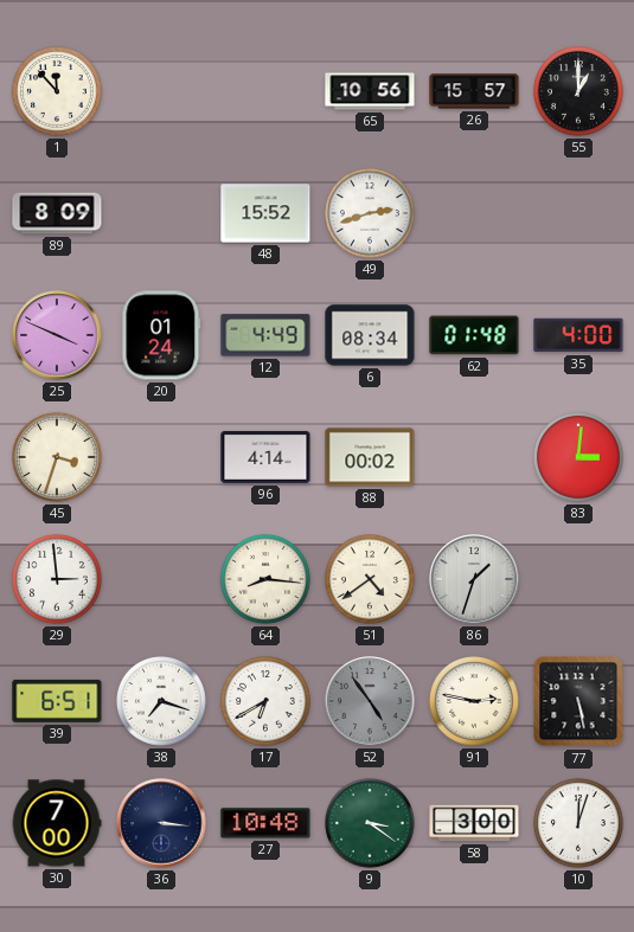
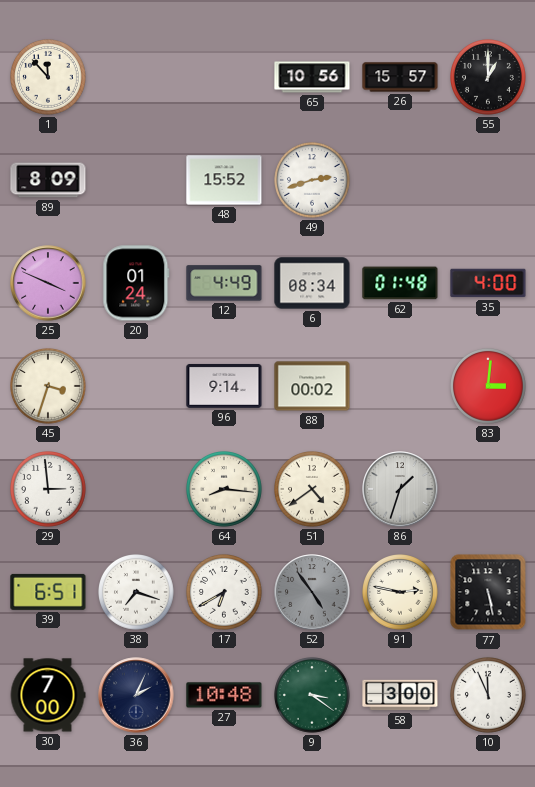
96: 4:14 -> 9:14 (224, 386)
36: 3:16 -> 2:04 (136, 695)
10: 12:03 -> 11:56 (489, 696)
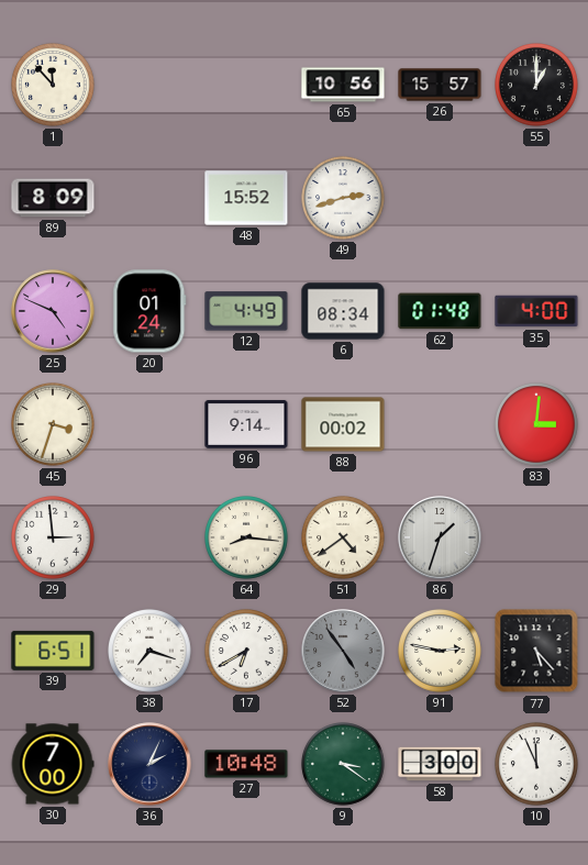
25: 3:49 -> 4:49 (53, 311)
77: 5:28 -> 5:23 (536, 651)
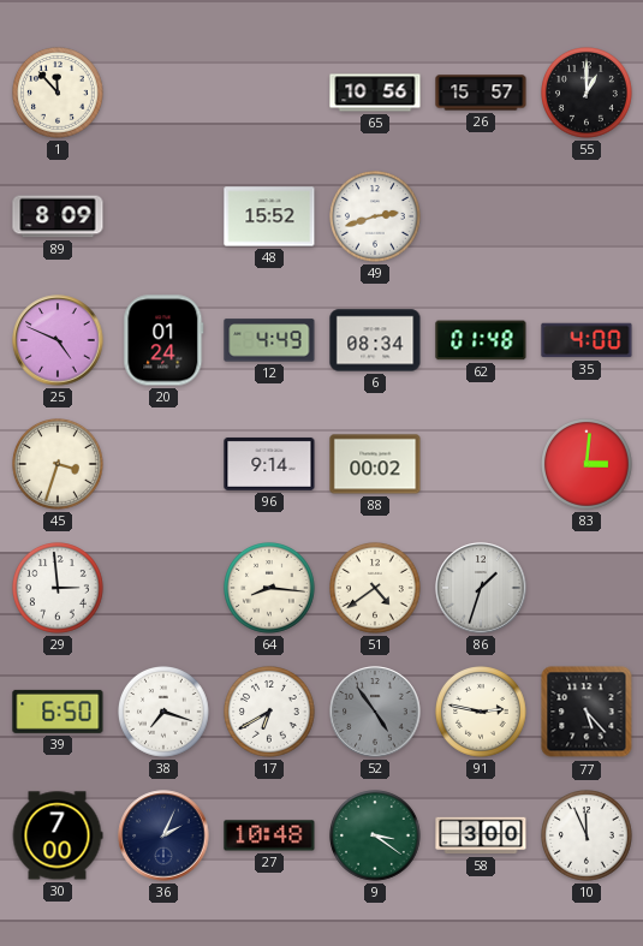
39: 6:51 -> 6:50 (58, 712)
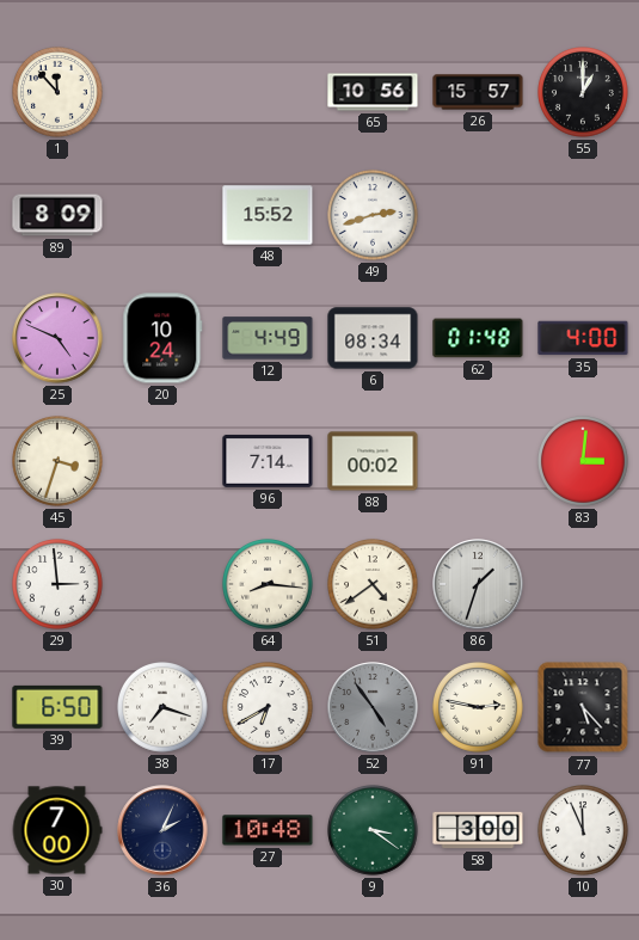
20: 01:24 -> 10:24 (162, 338)
96: 9:14 -> 7:14 (268, 461)
